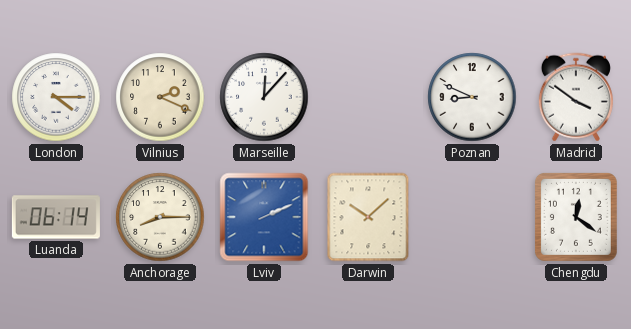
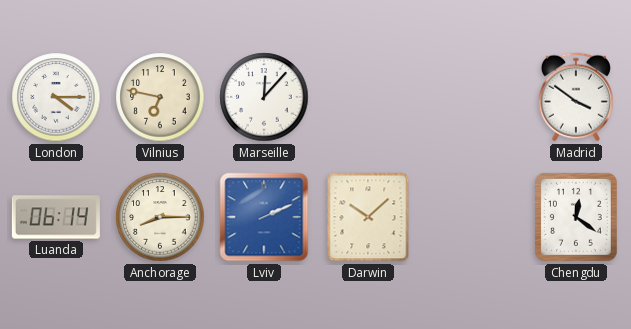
Vilnius: 2:19 -> 6:47 (160, 97)
Poznan: 8:49 -> none (472, 97)
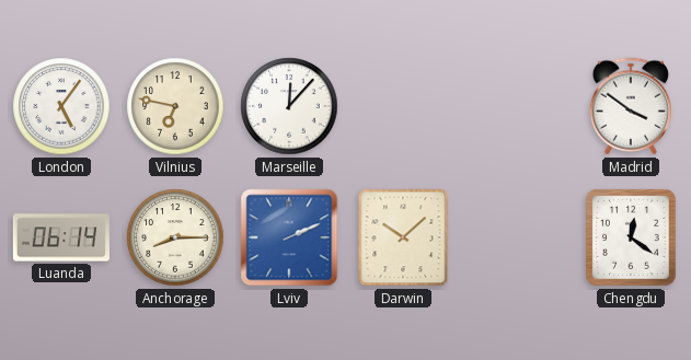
London: 4:15 -> 5:06 (61, 106)
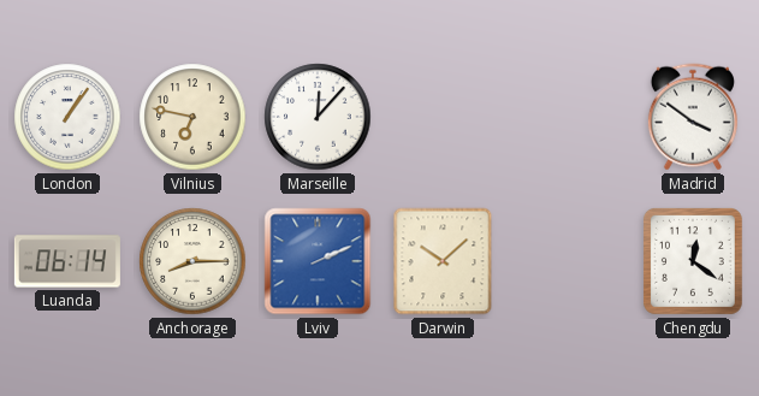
London: 5:06 -> 1:06 (67, 117)
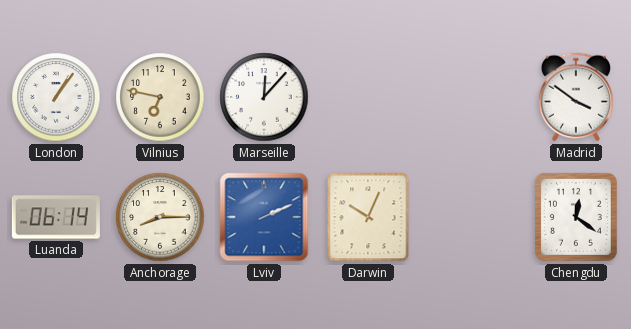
Darwin: 10:08 -> 10:04 (368, 217)
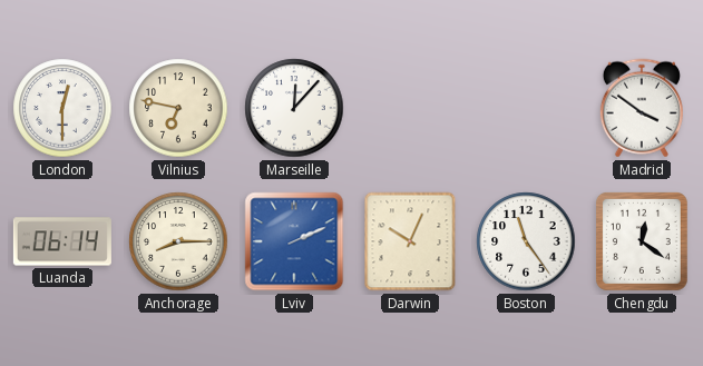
London: 1:06 -> 12:30 (62, 108)
Boston: none -> 11:24 (526, 241)
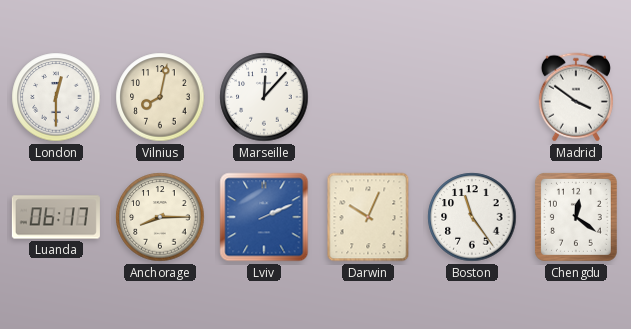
Vilnius: 6:47 -> 8:02 (160, 97)
Luanda: 06:14 -> 06:17 (56, 217)
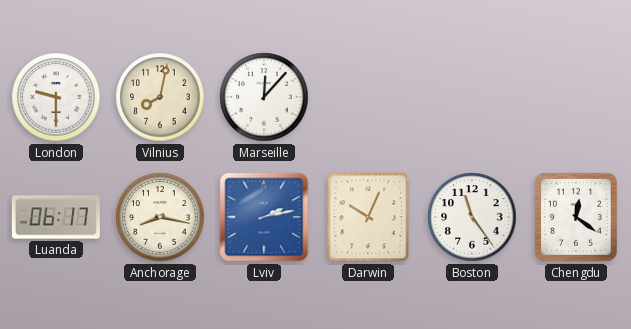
London: 12:30 -> 9:30 (56, 97)
Madrid: 3:51 -> none (576, 97)
Anchorage: 8:15 -> 8:17 (160, 217)
Lviv: 2:11 -> 2:13 (264, 217)
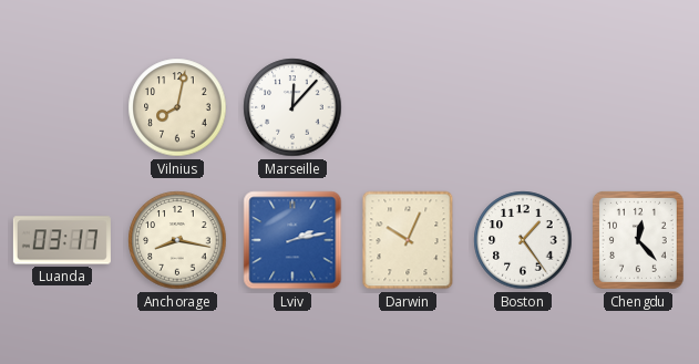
London: 9:30 -> none (56, 97)
Luanda: 06:17 -> 03:17 (62, 240)
Boston: 11:24 -> 1:24 (523, 240)
Chengdu: 12:21 -> 12:23 (638, 240)
